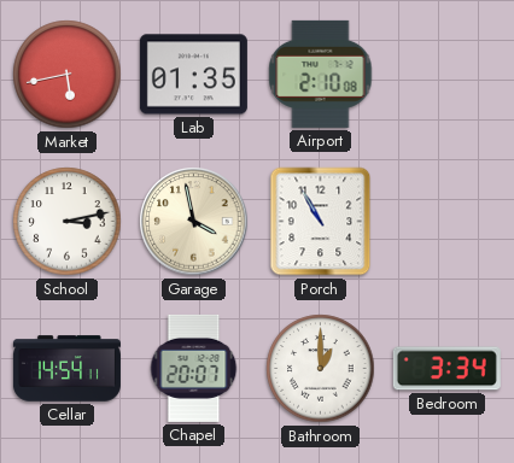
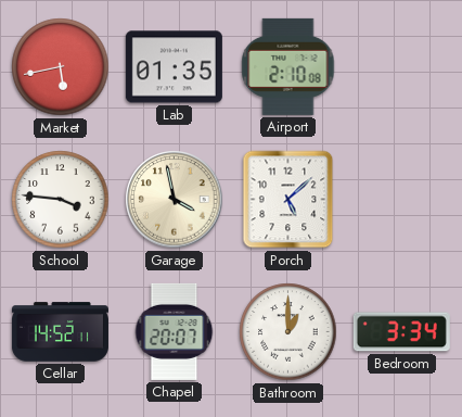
School: 3:13 -> 3:46 (61, 200)
Porch: 10:55 -> 5:08 (288, 200)
Cellar: 14:54 -> 14:52 (60, 332)
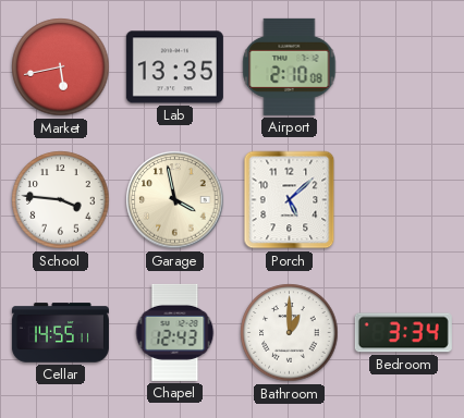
Lab: 01:35 -> 13:35 (174, 67)
Cellar: 14:52 -> 14:55 (60, 333)
Chapel: 20:07 -> 12:43 (175, 332)
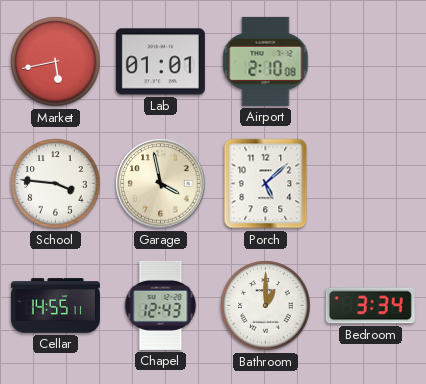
Lab: 13:35 -> 01:01 (160, 62)
